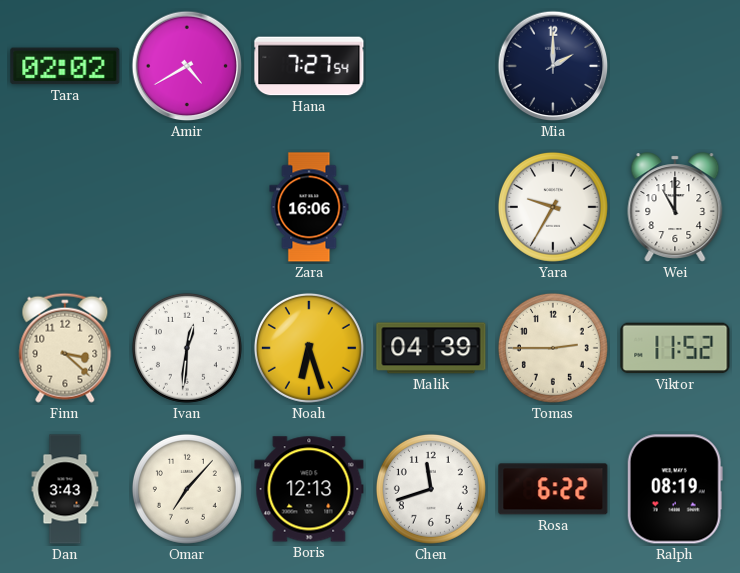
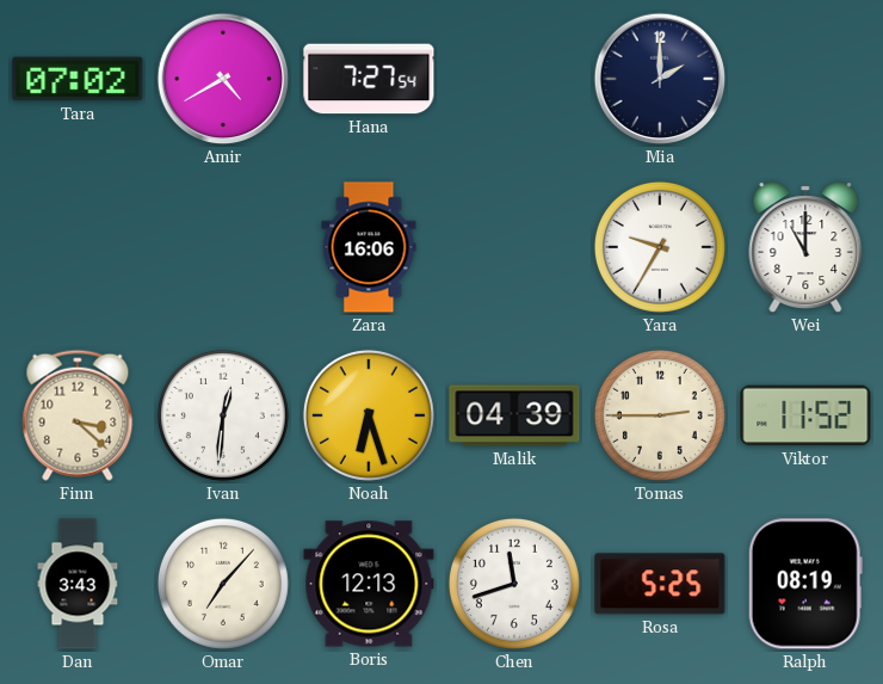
Tara: 02:02 -> 07:02 (78, 79)
Rosa: 6:22 -> 5:25 (660, 584)
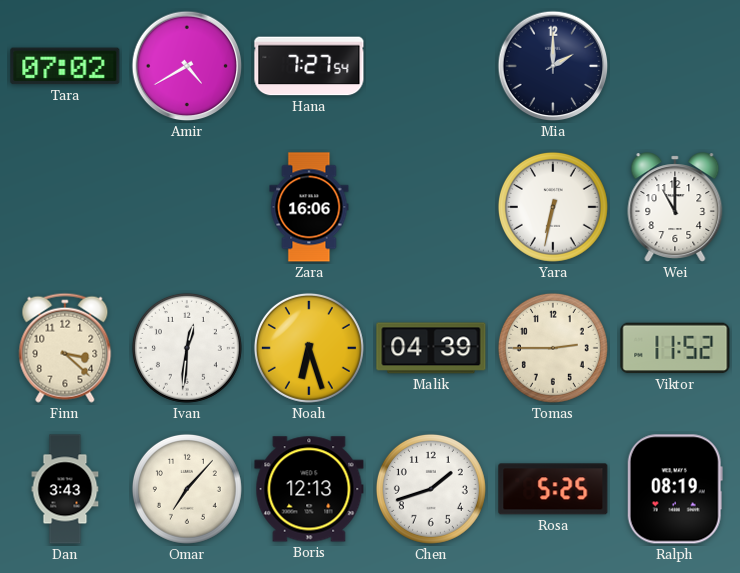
Yara: 9:35 -> 6:32 (553, 207)
Chen: 11:42 -> 1:42 (431, 489)
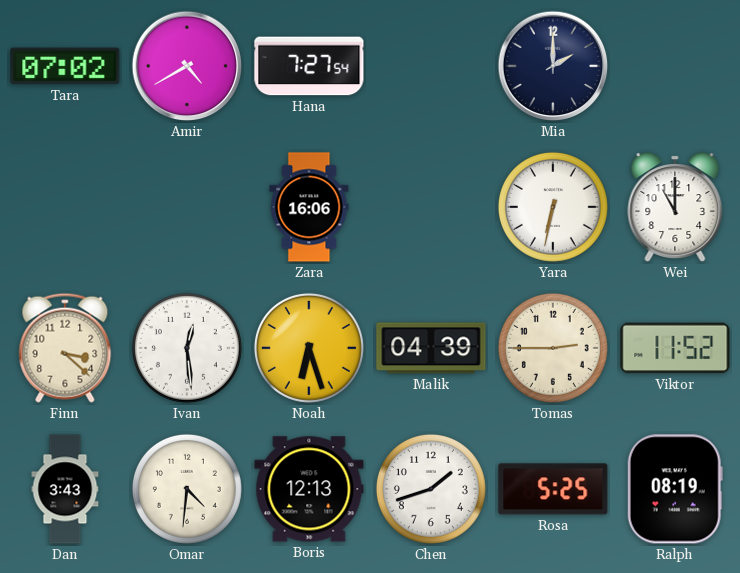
Ivan: 12:31 -> 12:29 (187, 348)
Omar: 7:07 -> 4:31 (187, 489)
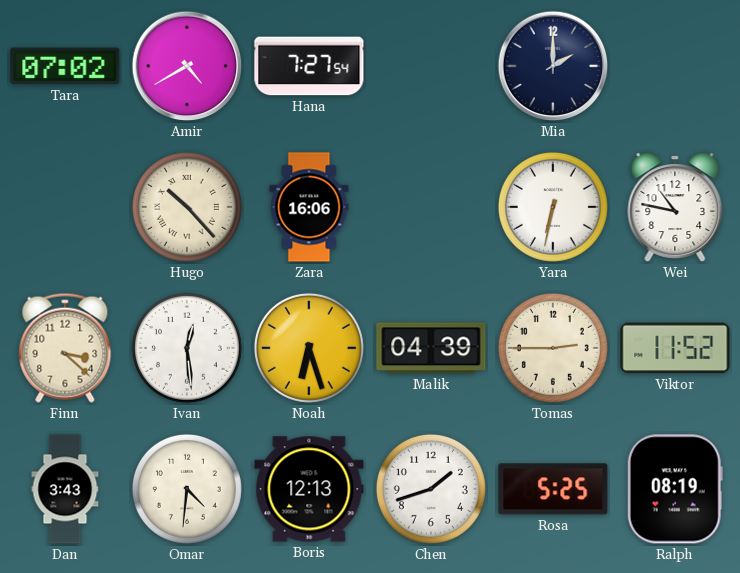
Hugo: none -> 10:23 (187, 207)
Wei: 11:00 -> 10:47 (675, 207)
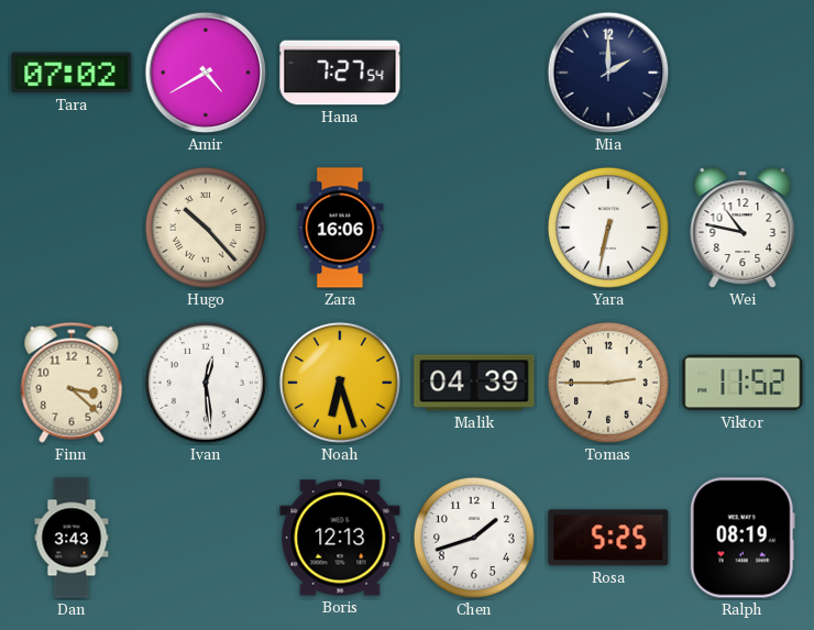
Omar: 4:31 -> none (187, 489)
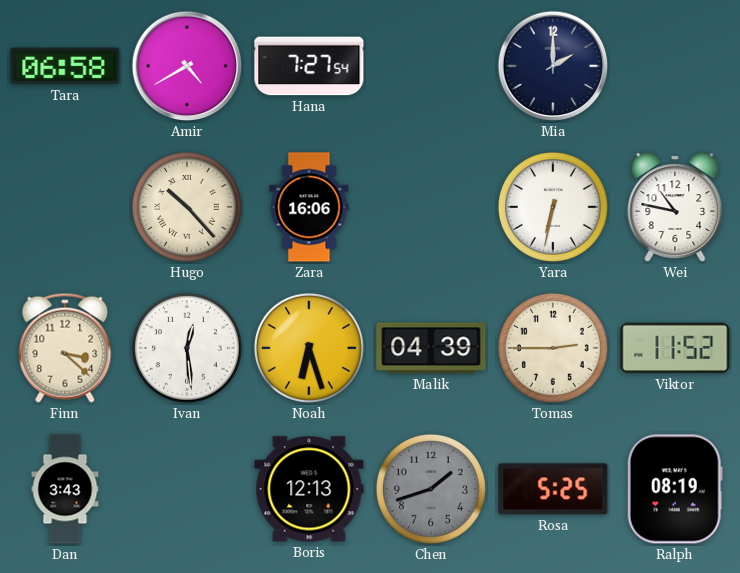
Tara: 07:02 -> 06:58 (65, 66)
Chen dial: white -> grey (431, 489)
